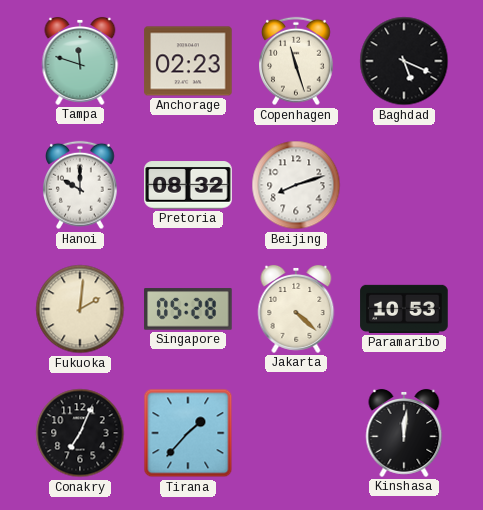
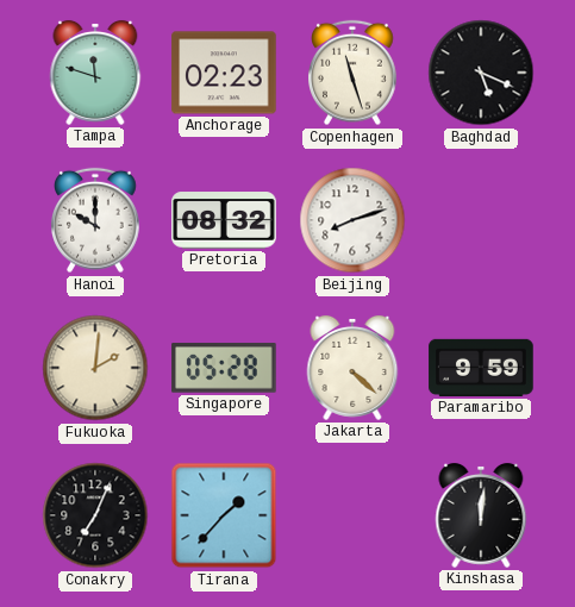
Paramaribo: 10:53 -> 9:59 (481, 368)
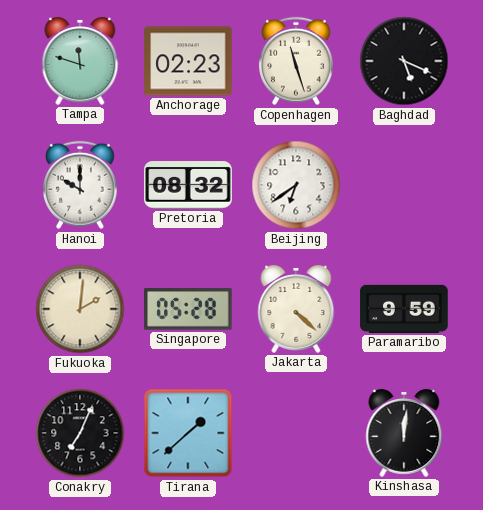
Beijing: 8:12 -> 6:39 (296, 185)
Tirana: 1:37 -> 1:38 (188, 433)
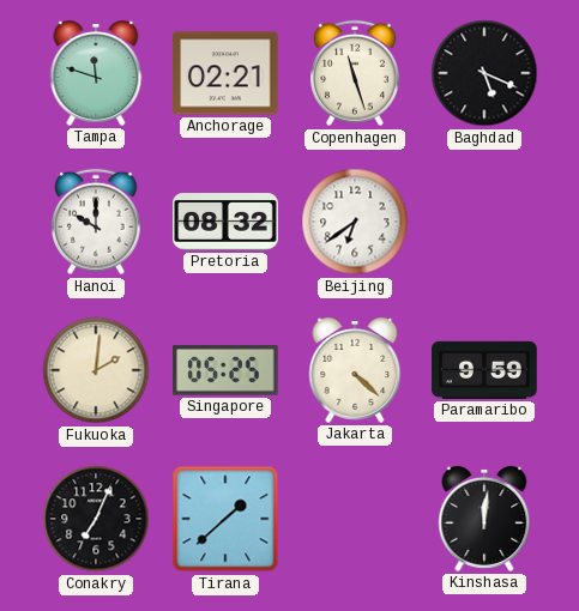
Anchorage: 02:23 -> 02:21 (225, 73)
Singapore: 05:28 -> 05:25 (225, 370)
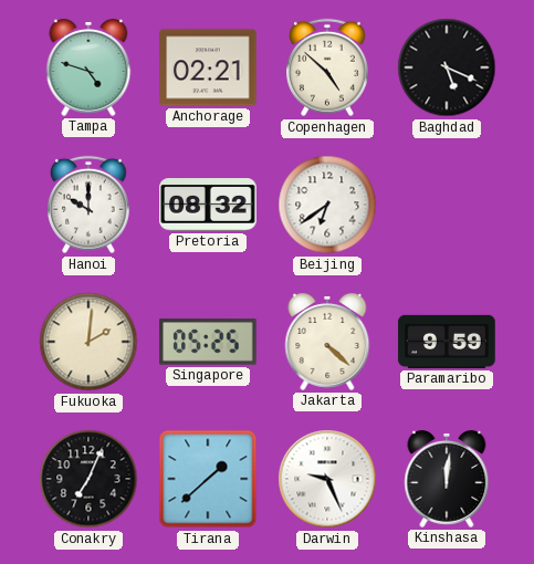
Tampa: 11:48 -> 4:48 (88, 67)
Copenhagen: 11:27 -> 4:52 (328, 67)
Darwin: none -> 9:26 (327, 479)
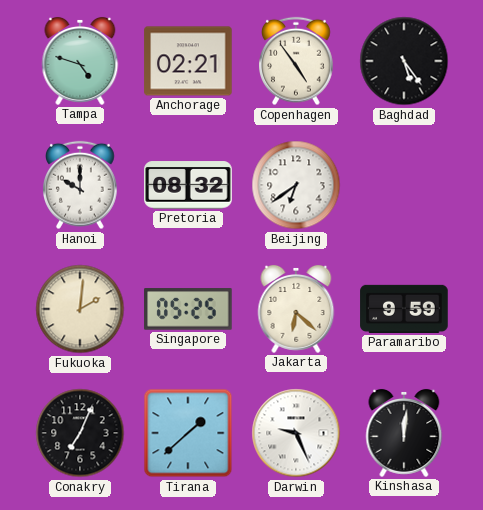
Copenhagen: 4:52 -> 4:54 (297, 61)
Baghdad: 5:19 -> 5:24 (404, 61)
Jakarta: 4:22 -> 6:22 (296, 309)
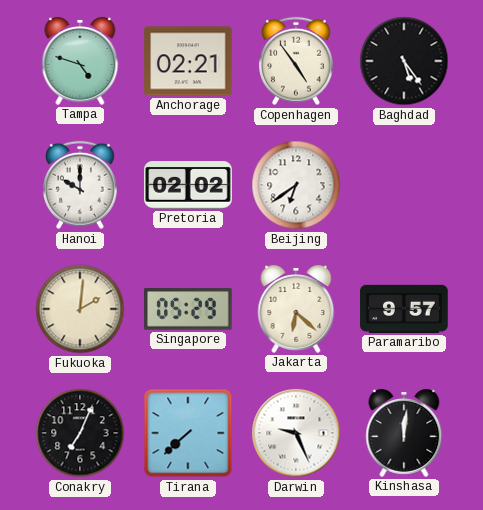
Pretoria: 08:32 -> 02:02 (188, 185)
Singapore: 05:25 -> 05:29 (188, 309)
Paramaribo: 9:59 -> 9:57 (404, 309)
Tirana: 1:38 -> 7:38 (188, 433)
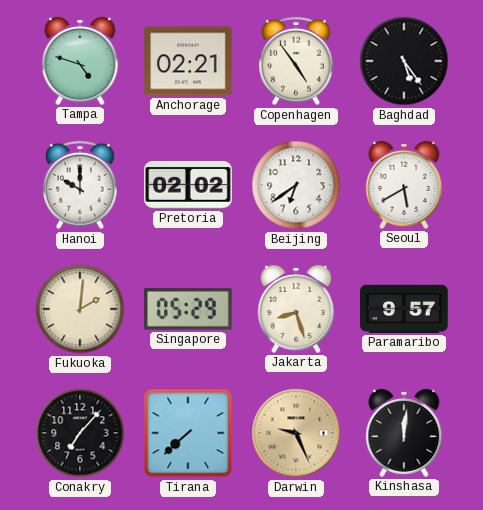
Seoul: none -> 5:40 (404, 185)
Jakarta: 6:22 -> 8:27 (296, 309)
Conakry: 7:04 -> 7:07 (80, 433)
Darwin dial: white -> champagne (296, 433)
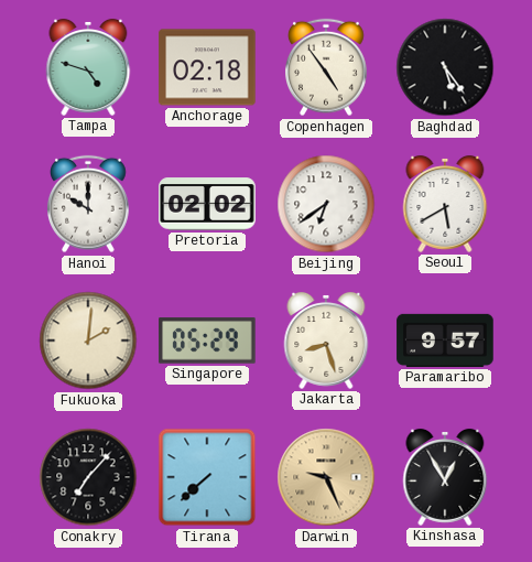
Anchorage: 02:21 -> 02:18 (207, 67)
Kinshasa: 12:01 -> 12:55 (445, 477)
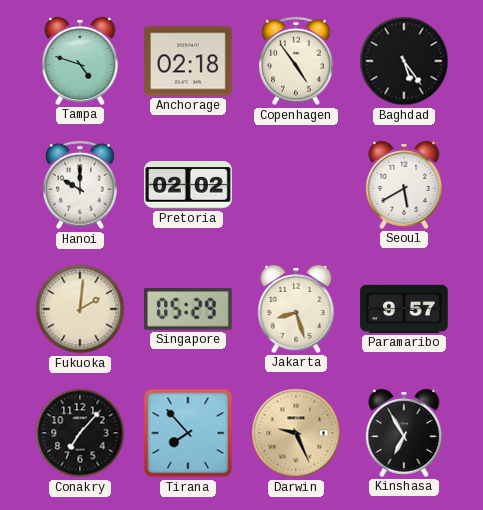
Beijing: 6:39 -> none (326, 204)
Tirana: 7:38 -> 7:53 (188, 433)
Kinshasa: 12:55 -> 6:55 (404, 433)
